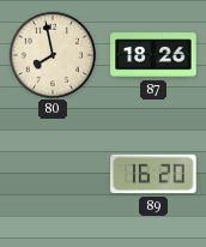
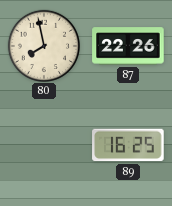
87: 18:26 -> 22:26 (128, 46)
89: 16:20 -> 16:25 (128, 145)
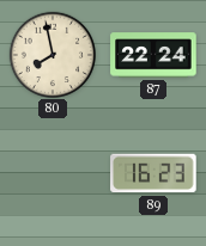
87: 22:26 -> 22:24 (153, 55)
89: 16:25 -> 16:23 (153, 173)
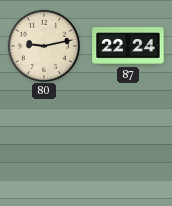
80: 7:58 -> 9:13 (43, 45)
89: 16:23 -> none (153, 173)
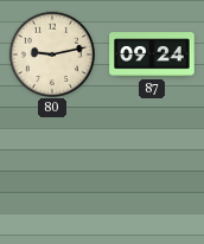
87: 22:24 -> 09:24 (152, 54)
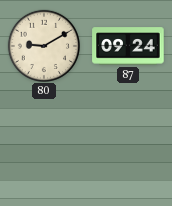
80: 9:13 -> 9:10 (43, 45)
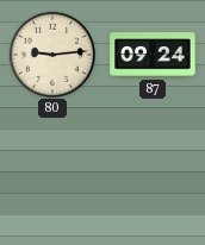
80: 9:10 -> 9:14 (51, 54)
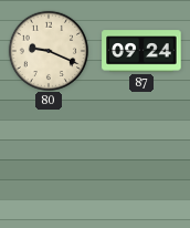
80: 9:14 -> 9:19 (47, 50)
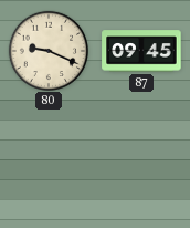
87: 09:24 -> 09:45 (141, 51)
